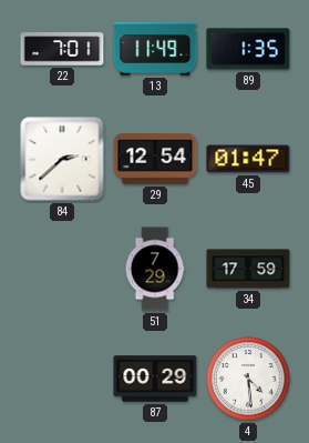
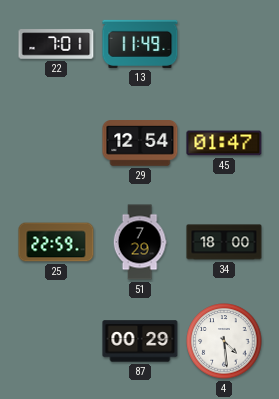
89: 1:35 -> none (248, 49)
84: 2:38 -> none (62, 159)
25: none -> 22:59 (56, 242)
34: 17:59 -> 18:00 (224, 242)
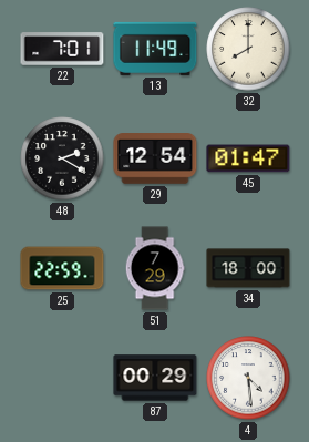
32: none -> 8:00 (248, 49)
48: none -> 2:20 (62, 158)
